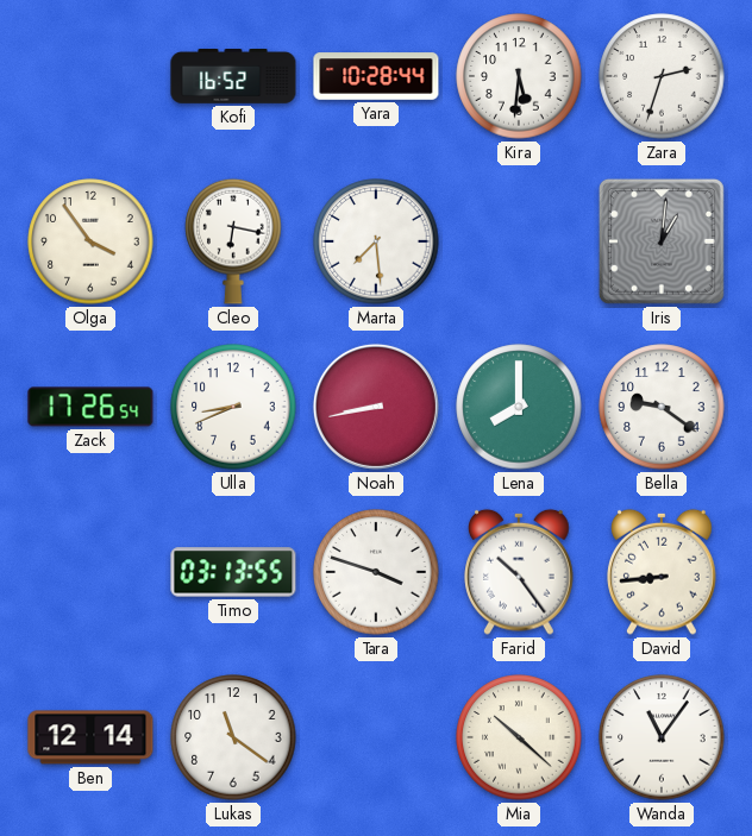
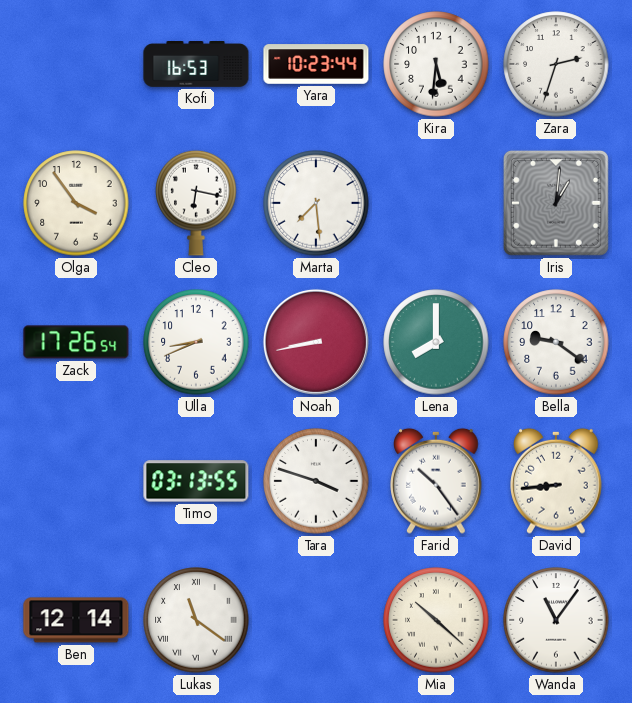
Kofi: 16:52 -> 16:53 (196, 65)
Yara: 10:28 -> 10:23 (316, 64)
Lukas numerals: Arabic -> Roman (196, 620)
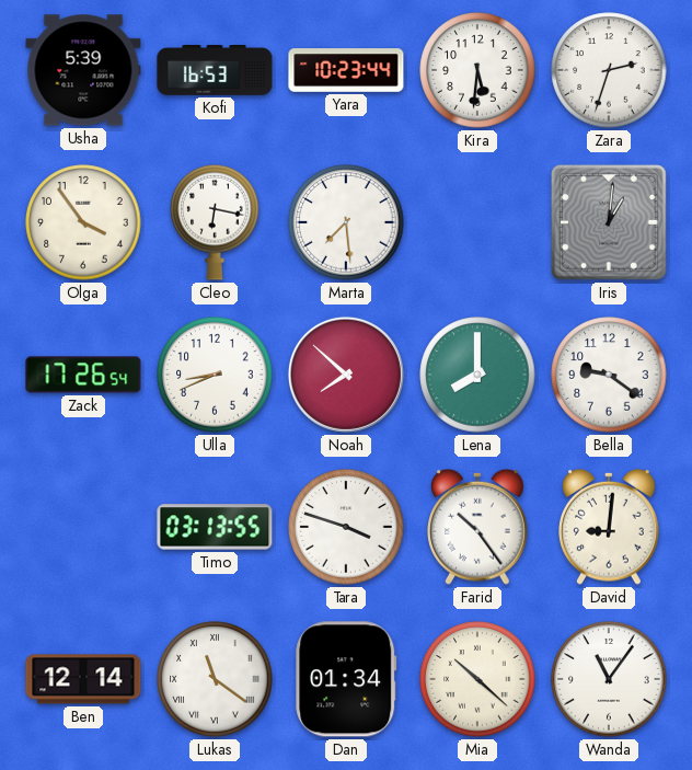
Usha: none -> 5:39 (83, 70)
Noah: 8:43 -> 7:52 (346, 375)
David: 8:44 -> 9:01 (609, 527)
Dan: none -> 01:34 (346, 679)
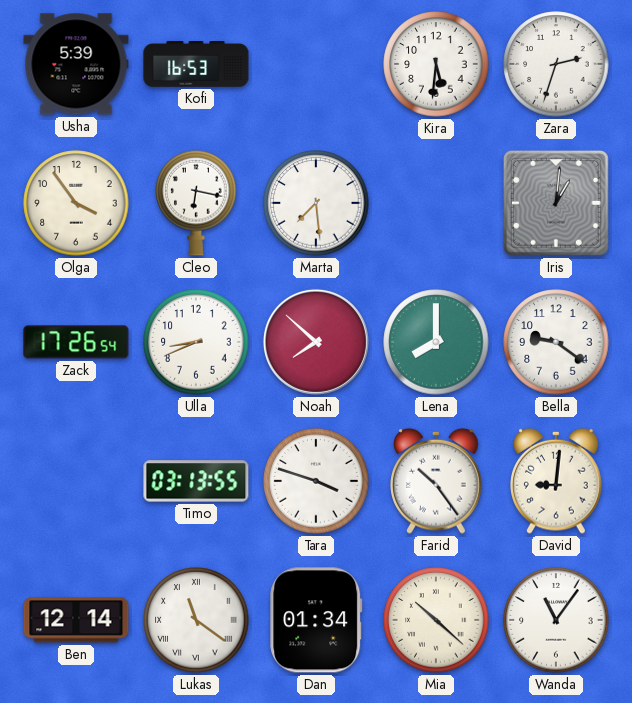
Yara: 10:23 -> none (346, 70)
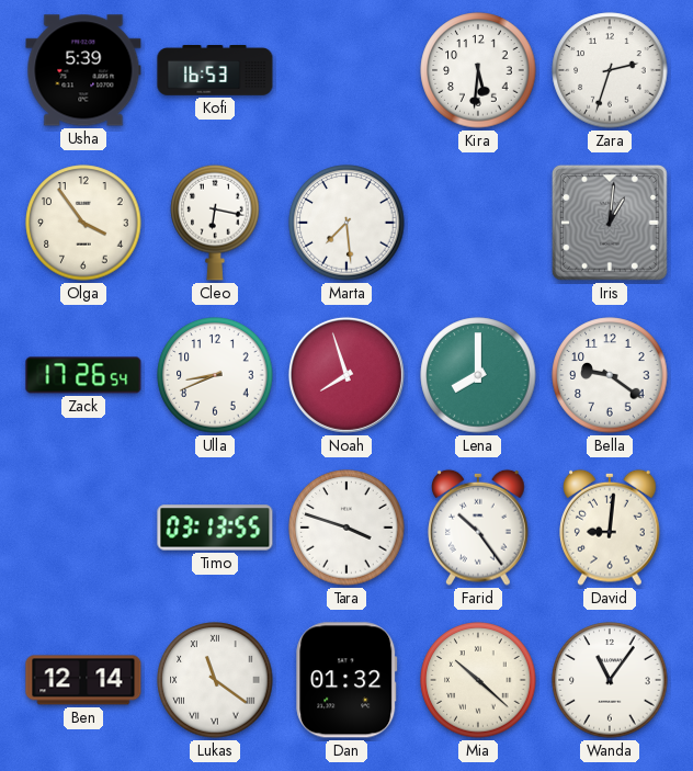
Noah: 7:52 -> 7:57 (346, 375)
Dan: 01:34 -> 01:32 (346, 680)
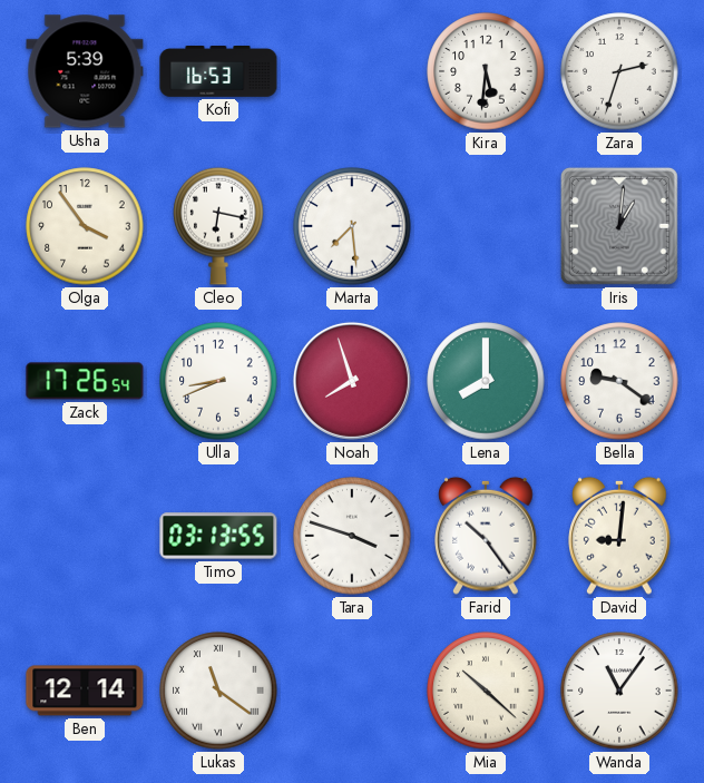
Dan: 01:32 -> none (346, 680)
